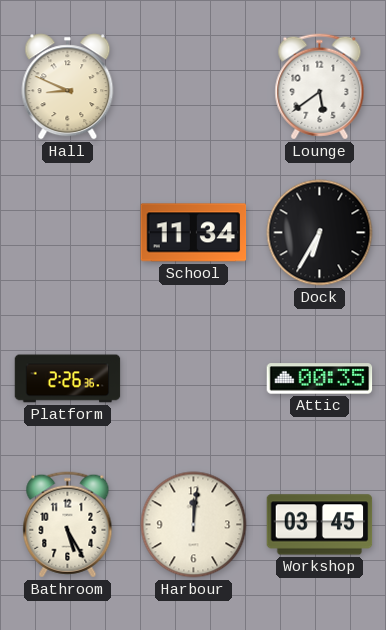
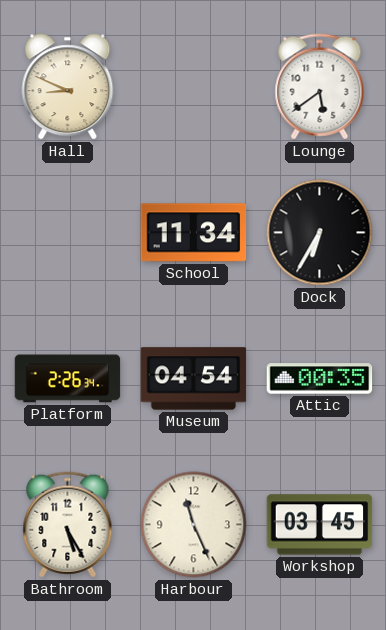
Platform: 2:26:36 -> 2:26:34 (68, 379)
Museum: none -> 04:54 (194, 379)
Harbour: 12:01 -> 11:26 (194, 525)
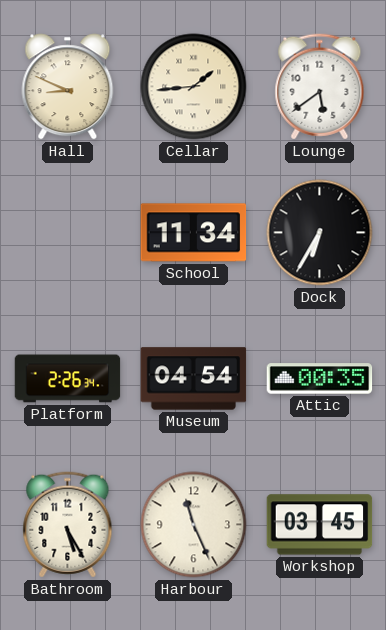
Cellar: none -> 1:44 (194, 87)
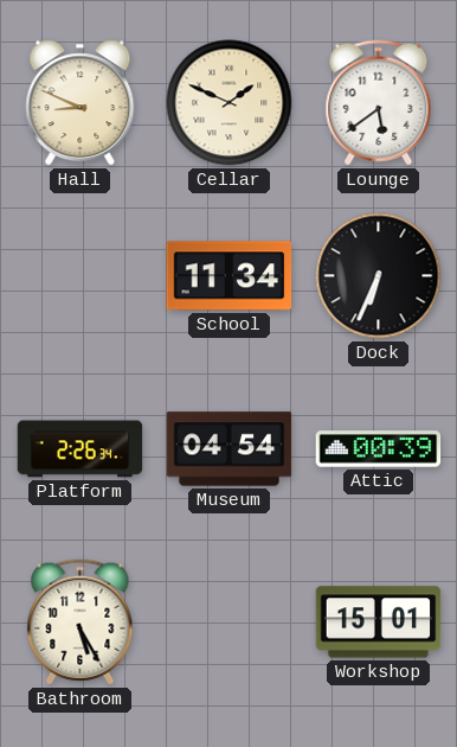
Cellar: 1:44 -> 1:49 (230, 103)
Dock: 6:35 -> 6:34 (379, 276)
Attic: 00:35 -> 00:39 (379, 449)
Harbour: 11:26 -> none (194, 525)
Workshop: 03:45 -> 15:01 (379, 622)
